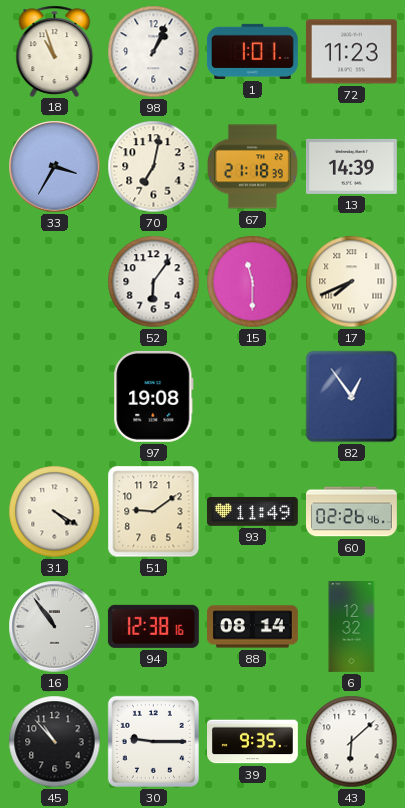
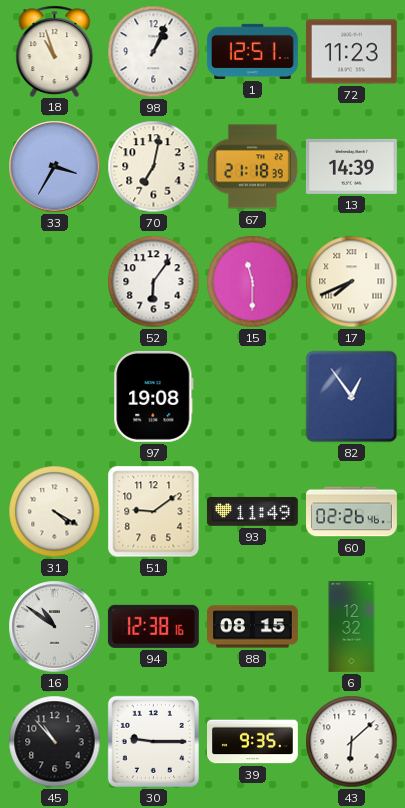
1: 1:01 -> 12:51 (252, 51)
16: 10:54 -> 10:51 (55, 627)
88: 08:14 -> 08:15 (253, 627)
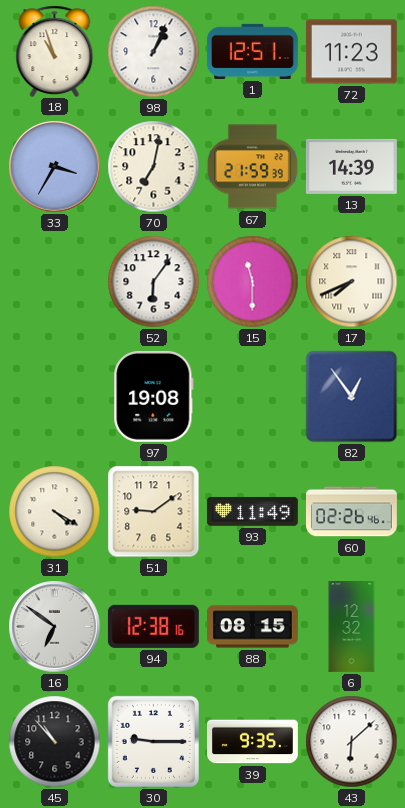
67: 21:18 -> 21:59 (252, 167)
16: 10:51 -> 6:51 (55, 627)
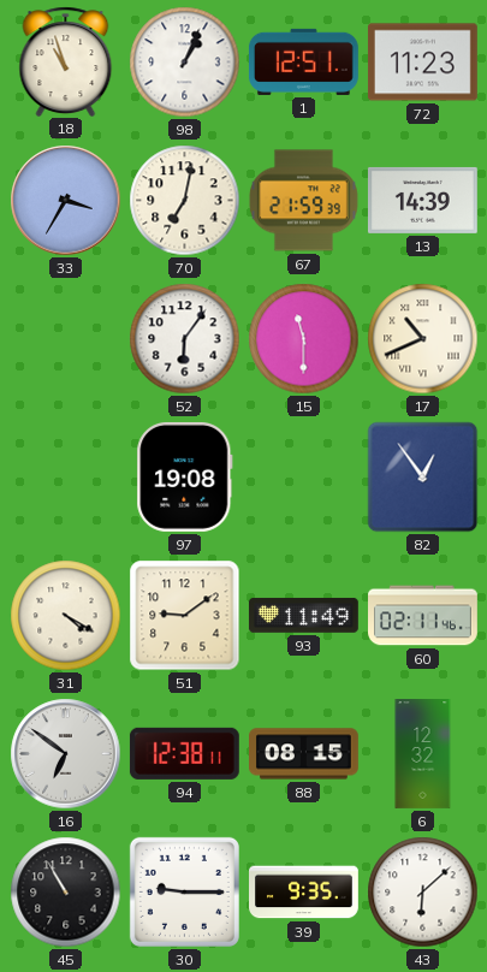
17: 7:41 -> 10:41 (423, 339)
60: 02:26 -> 02:11 (423, 616)
94: 12:38:16 -> 12:38:11 (184, 753)
45: 10:53 -> 10:55 (66, 893)
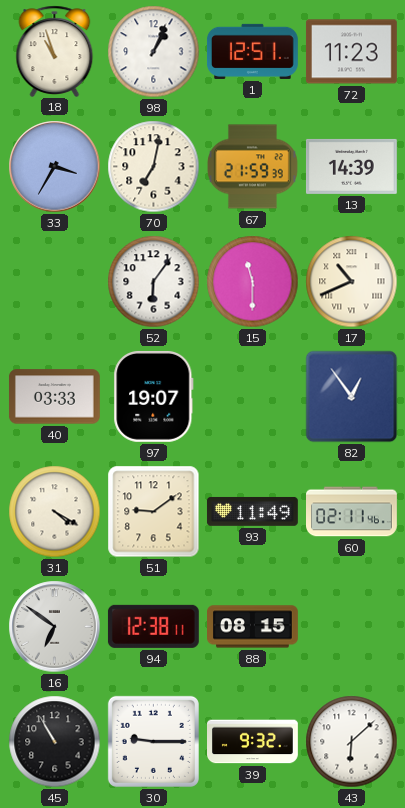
40: none -> 03:33 (54, 397)
97: 19:08 -> 19:07 (154, 396)
6: 12:32 -> none (423, 754)
39: 9:35 -> 9:32 (253, 742)
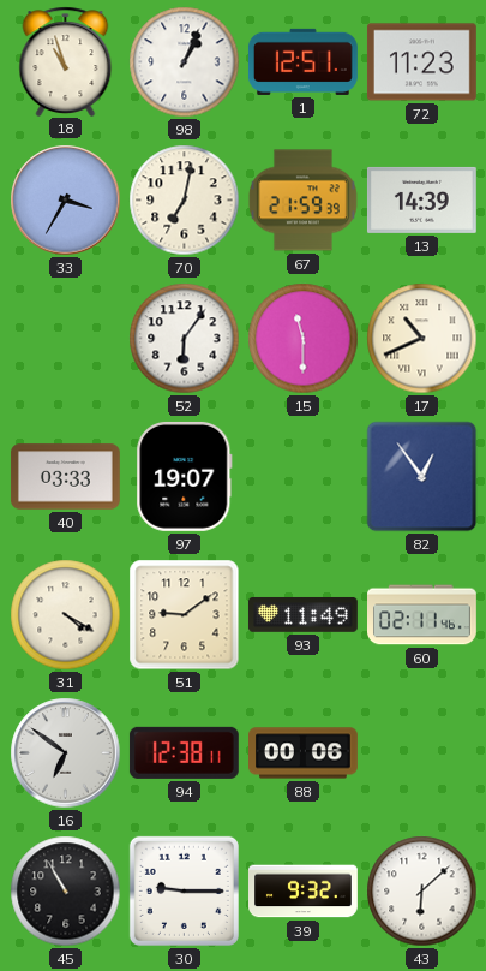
88: 08:15 -> 00:06 (304, 753)
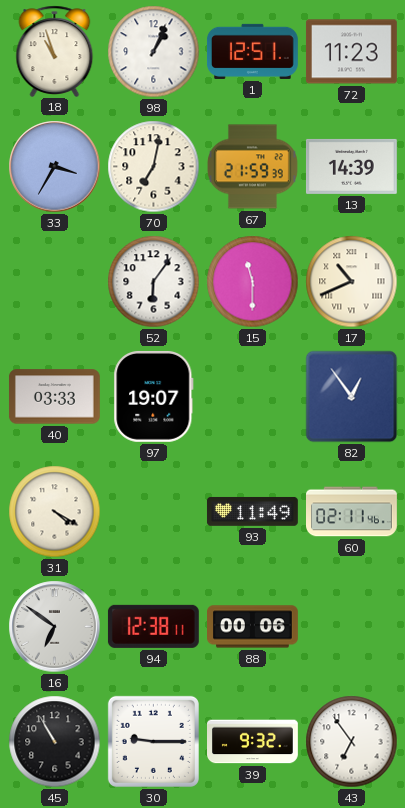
51: 9:09 -> none (185, 615)
43: 6:08 -> 6:54 (352, 742)
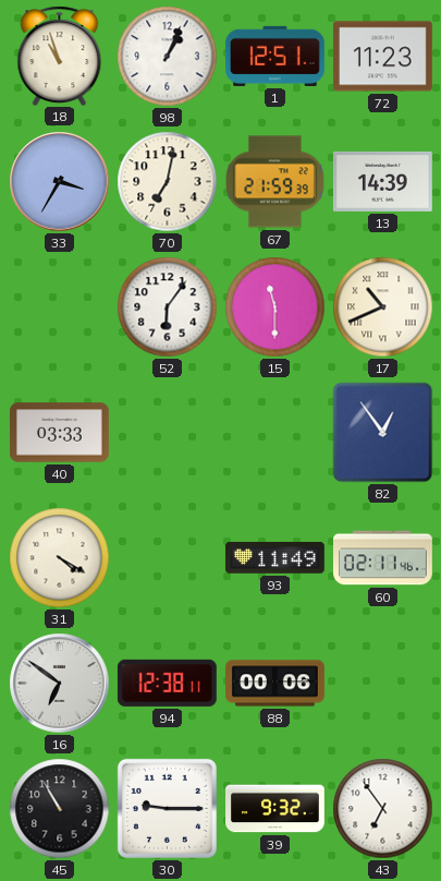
97: 19:07 -> none (154, 396)
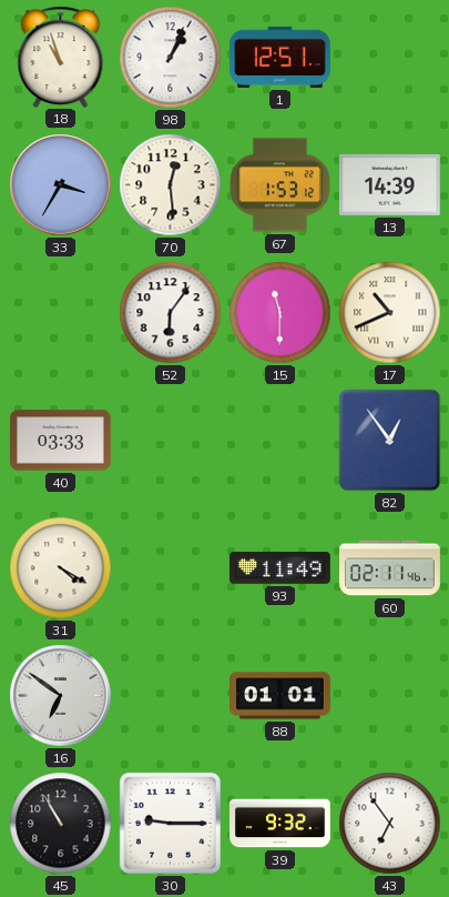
72: 11:23 -> none (382, 57)
70: 7:02 -> 12:29 (171, 185)
67: 21:59 -> 1:53 (279, 185)
94: 12:38 -> none (167, 683)
88: 00:06 -> 01:01 (280, 696)
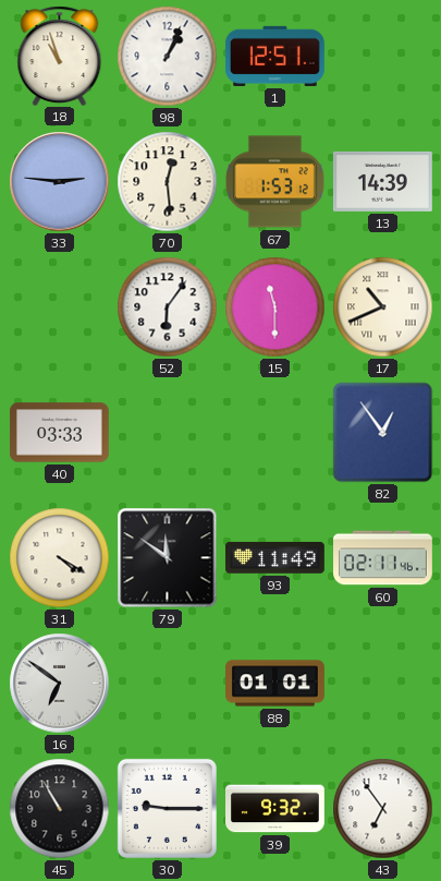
33: 3:35 -> 2:46 (60, 182)
79: none -> 11:51 (168, 558)
